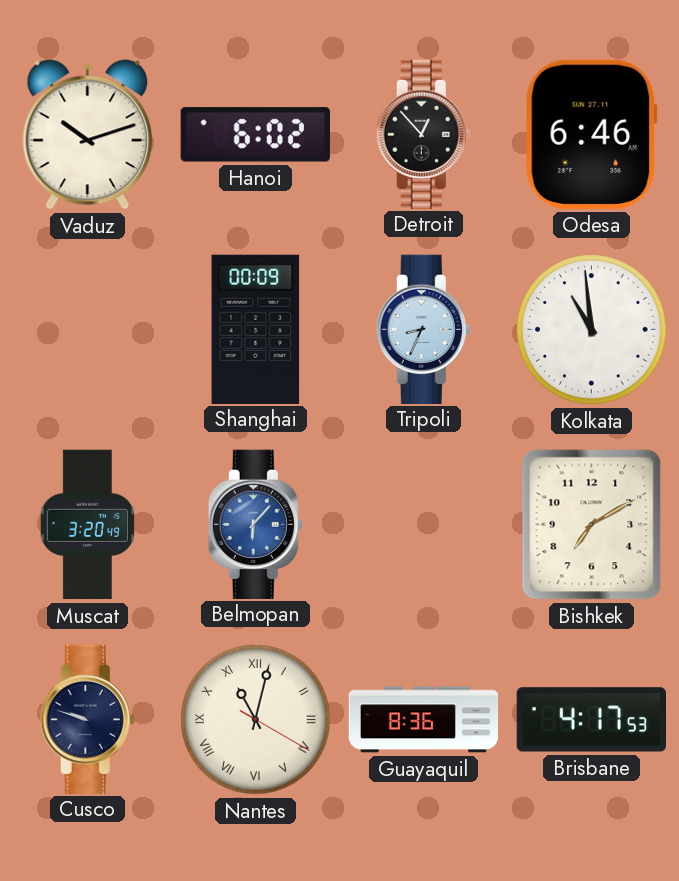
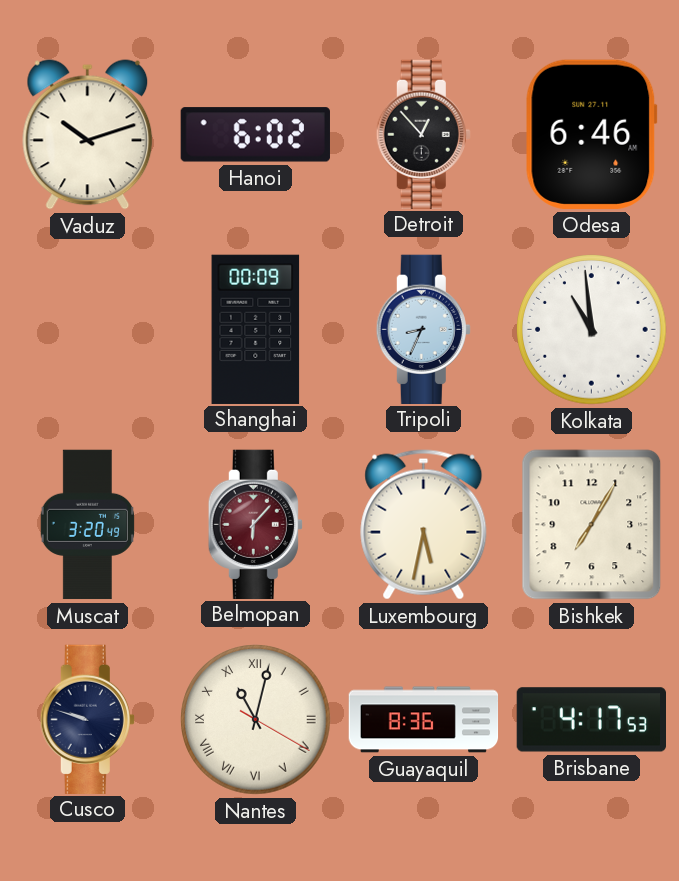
Belmopan dial: blue -> burgundy (255, 524)
Luxembourg: none -> 5:32 (424, 525)
Bishkek: 7:10 -> 7:05 (592, 525)
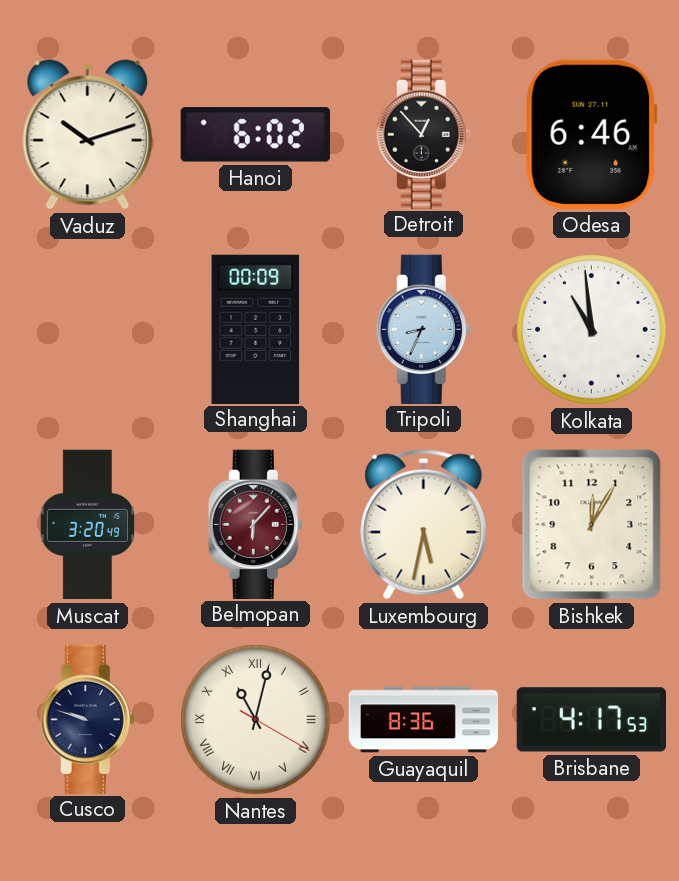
Bishkek: 7:05 -> 12:05 (592, 525)
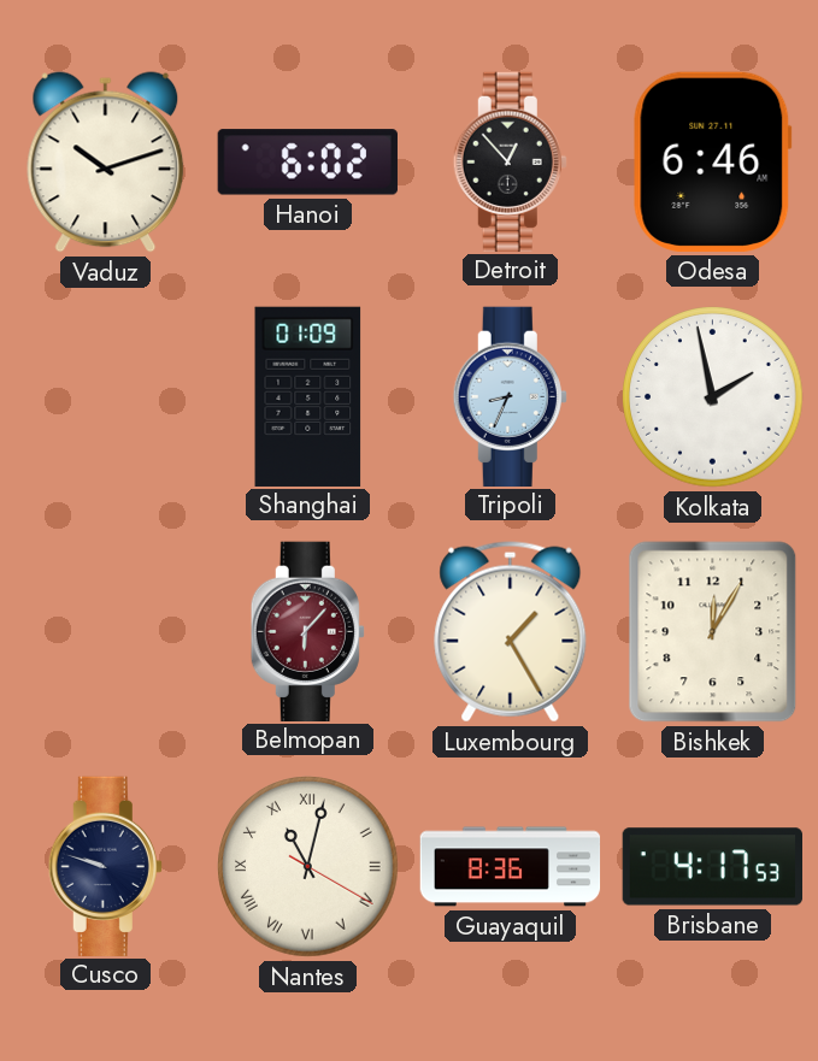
Shanghai: 00:09 -> 01:09 (308, 396)
Kolkata: 10:59 -> 1:58 (713, 397)
Muscat: 3:20 -> none (87, 525)
Luxembourg: 5:32 -> 1:25 (511, 632)
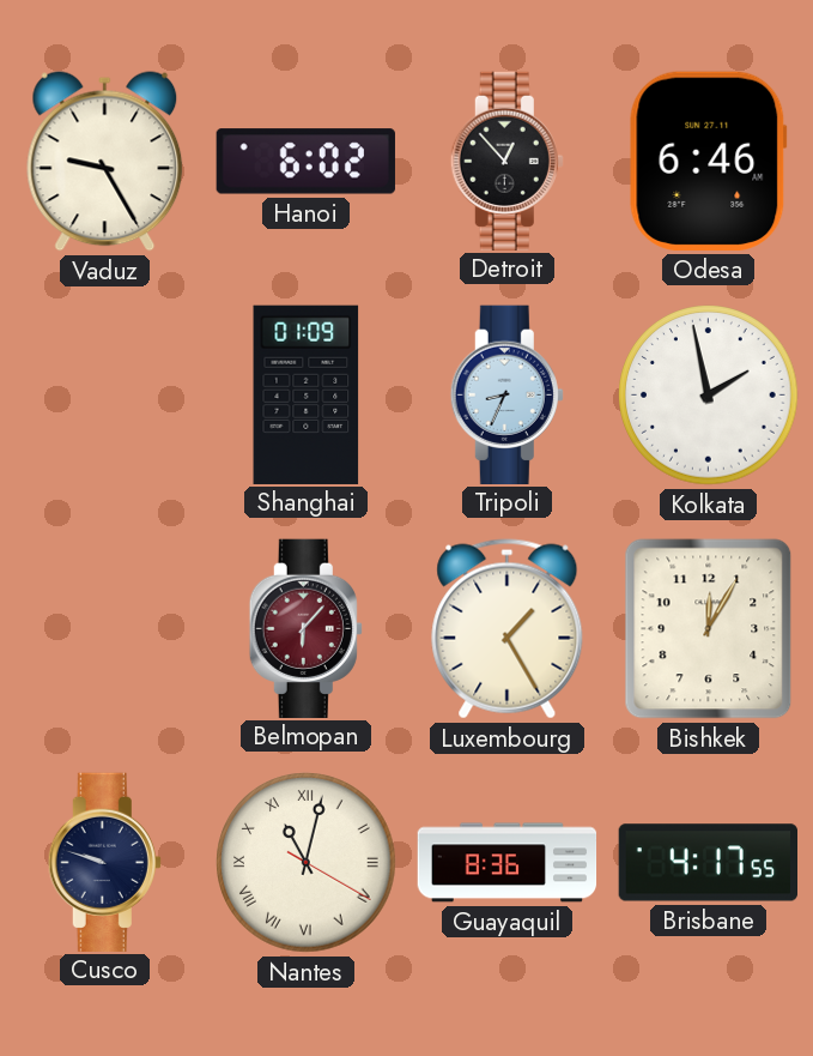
Vaduz: 10:12 -> 9:25 (105, 162)
Brisbane: 4:17:53 -> 4:17:55 (708, 863)
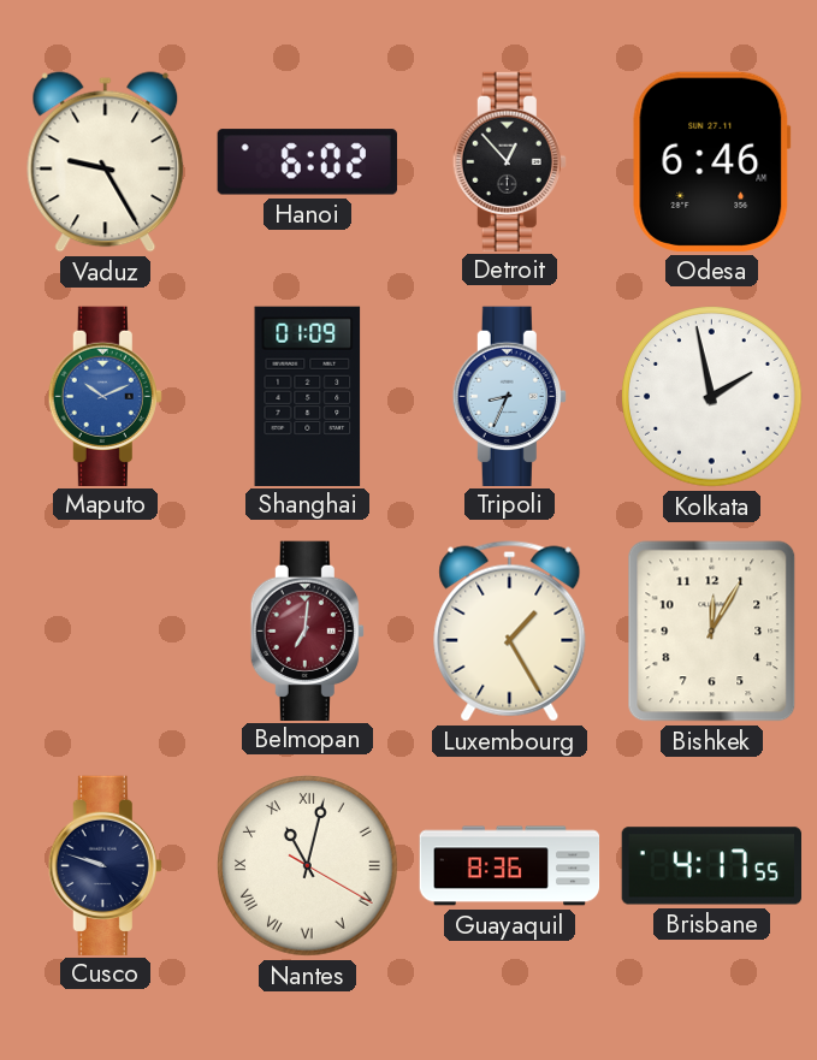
Maputo: none -> 10:11 (105, 396)
Belmopan: 6:07 -> 7:01 (307, 630)
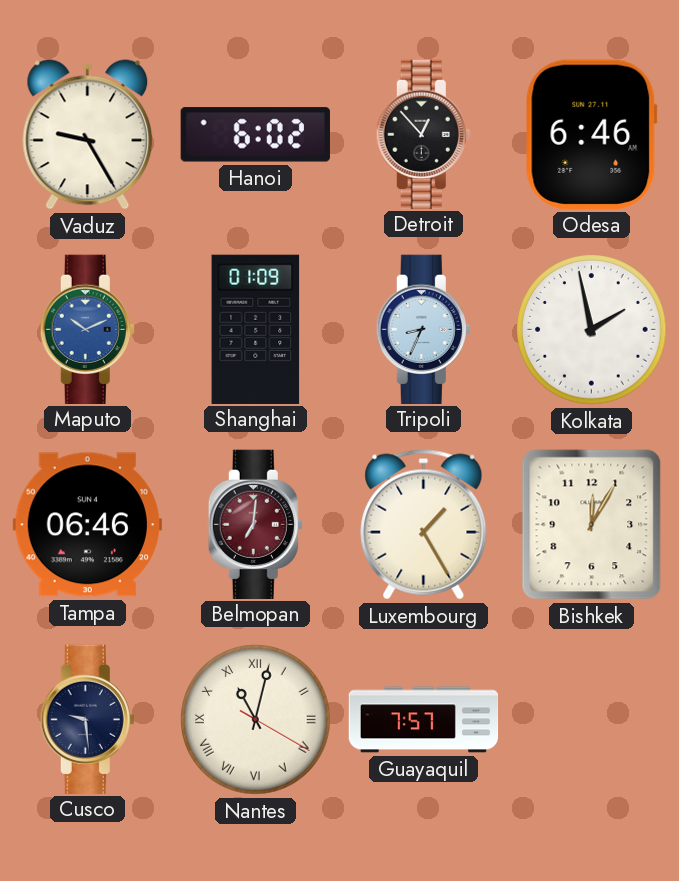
Tampa: none -> 06:46 (87, 525)
Cusco: 9:48 -> 9:29 (87, 719)
Guayaquil: 8:36 -> 7:57 (424, 720)
Brisbane: 4:17 -> none (711, 866)
